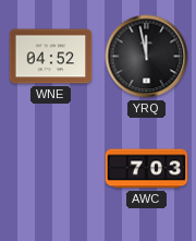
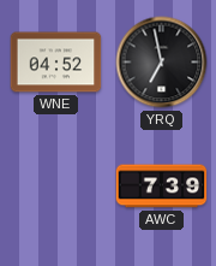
YRQ: 11:58 -> 6:58 (162, 63)
AWC: 7:03 -> 7:39 (162, 187)
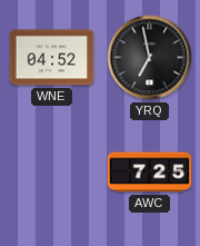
AWC: 7:39 -> 7:25 (150, 173)
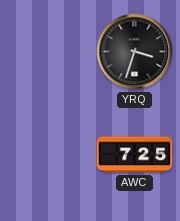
WNE: 04:52 -> none (52, 58)
YRQ: 6:58 -> 3:33 (135, 52)
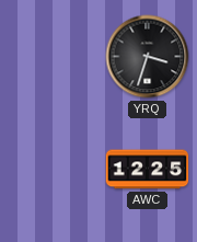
AWC: 7:25 -> 12:25 (148, 170)
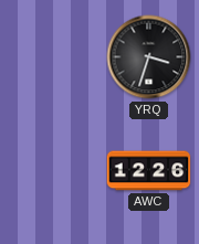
AWC: 12:25 -> 12:26 (149, 171)
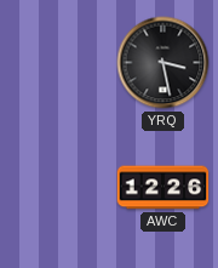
YRQ: 3:33 -> 3:28 (163, 63)
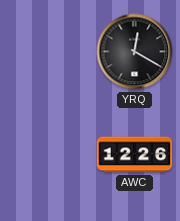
YRQ: 3:28 -> 12:20 (135, 52)
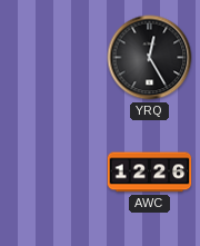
YRQ: 12:20 -> 12:25 (150, 58)
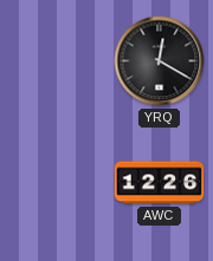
YRQ: 12:25 -> 12:20 (160, 61)
